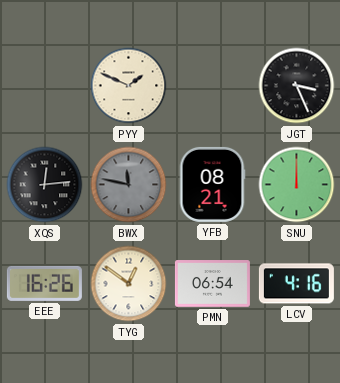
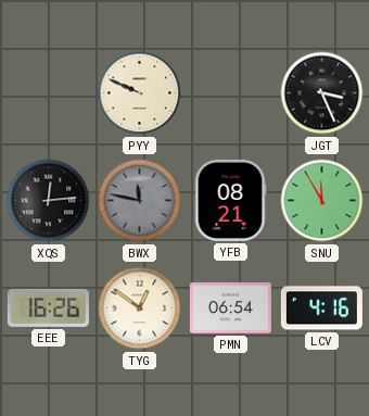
PYY: 1:49 -> 9:49 (140, 93)
SNU: 12:00 -> 11:55 (322, 201)
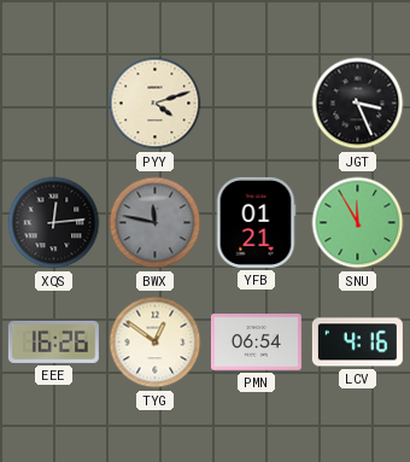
PYY: 9:49 -> 4:12 (156, 104)
YFB: 08:21 -> 01:21 (256, 222)
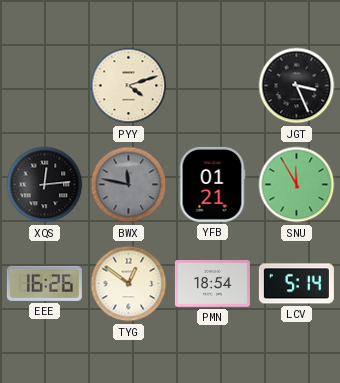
PMN: 06:54 -> 18:54 (212, 284)
LCV: 4:16 -> 5:14 (296, 284)
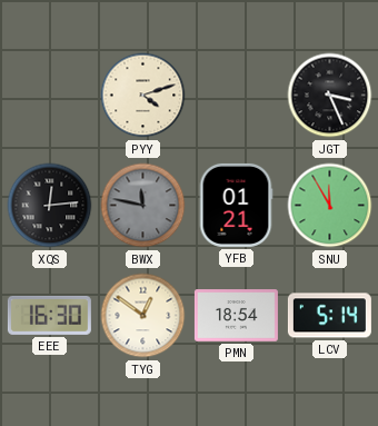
EEE: 16:26 -> 16:30 (49, 315)
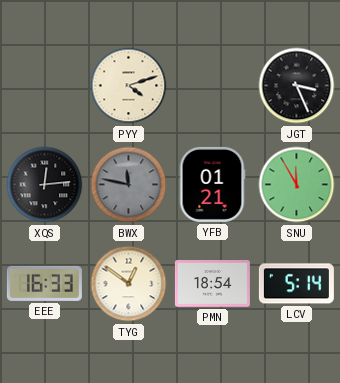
EEE: 16:30 -> 16:33 (44, 283)
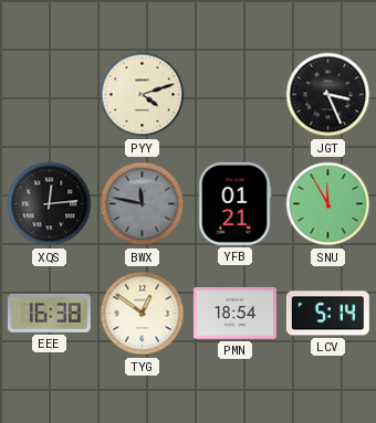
EEE: 16:33 -> 16:38 (49, 313)
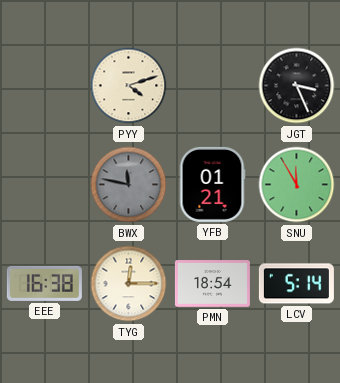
XQS: 12:14 -> none (50, 204)
TYG: 12:51 -> 12:15 (129, 284)
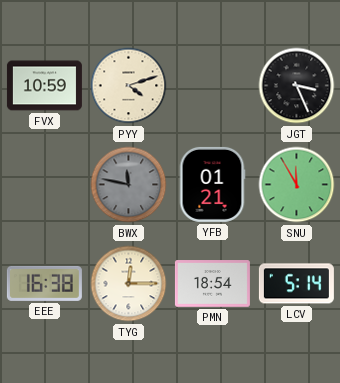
FVX: none -> 10:59 (44, 86)
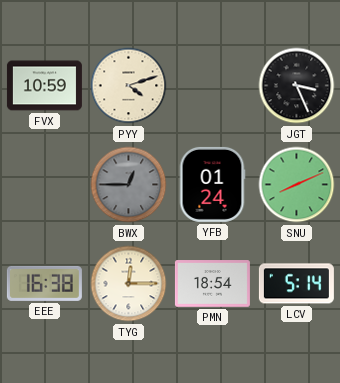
BWX: 11:47 -> 12:45 (129, 185)
YFB: 01:21 -> 01:24 (212, 184)
SNU: 11:55 -> 8:11 (297, 185)
